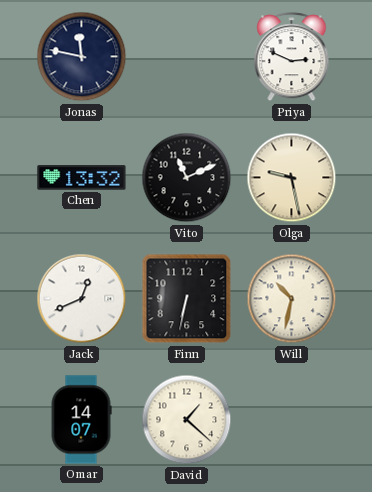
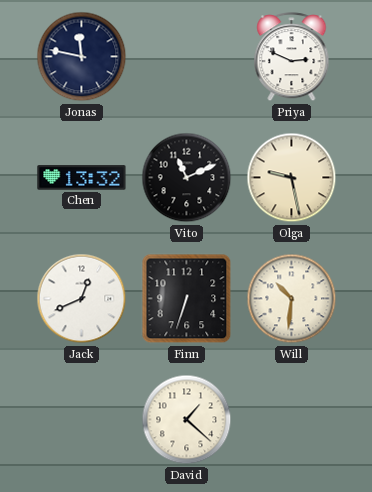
Finn: 6:32 -> 6:33 (187, 299)
Will: 10:32 -> 10:31 (292, 299)
Omar: 14:07 -> none (81, 420)
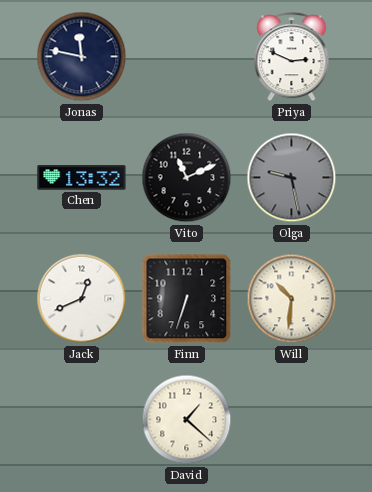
Olga dial: cream -> grey (292, 178)
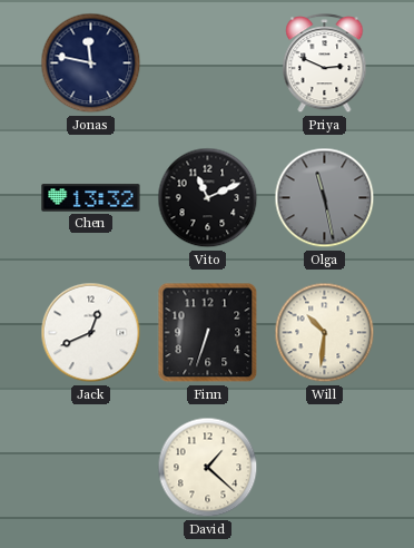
Olga: 9:28 -> 11:28 (325, 198)
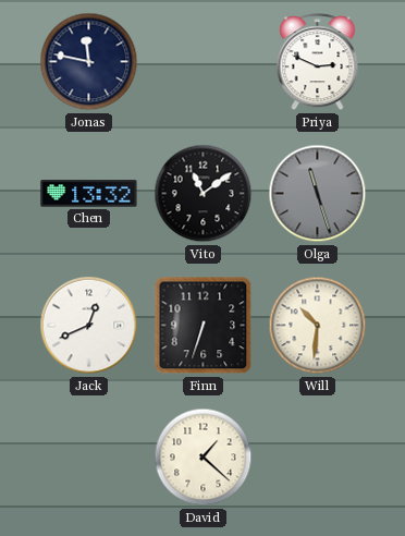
Vito: 11:11 -> 11:09 (204, 194)
Olga: 11:28 -> 11:27 (318, 194)
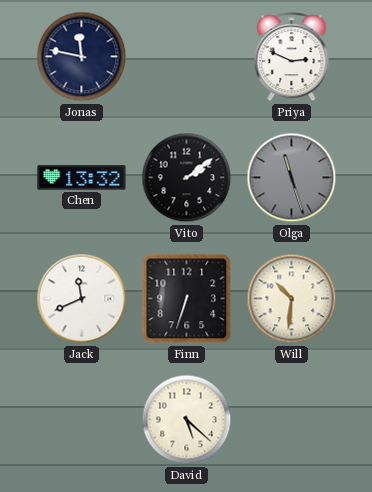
Vito: 11:09 -> 2:09 (187, 178)
Jack: 12:41 -> 11:41 (82, 299)
David: 1:22 -> 5:22 (187, 420)
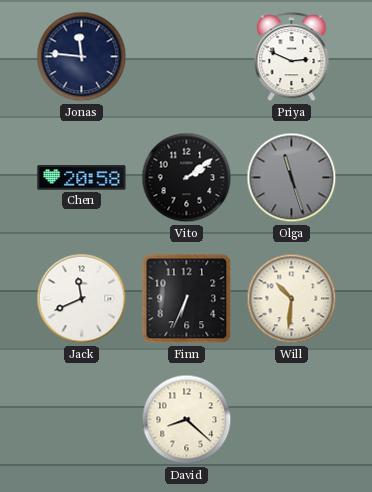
Jonas: 11:47 -> 11:46 (82, 57)
Chen: 13:32 -> 20:58 (82, 178)
Finn: 6:33 -> 6:34 (187, 299)
David: 5:22 -> 8:22 (187, 420)
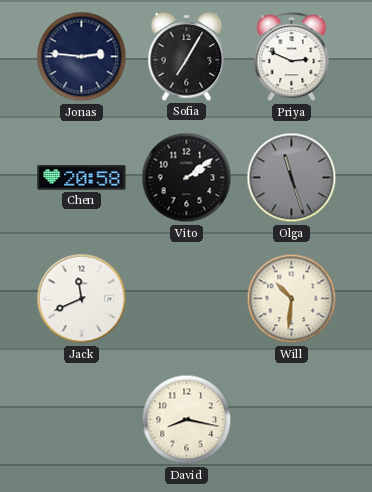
Jonas: 11:46 -> 2:46 (82, 57)
Sofia: none -> 7:05 (187, 57)
Finn: 6:34 -> none (187, 299)
David: 8:22 -> 8:17 (187, 420)
